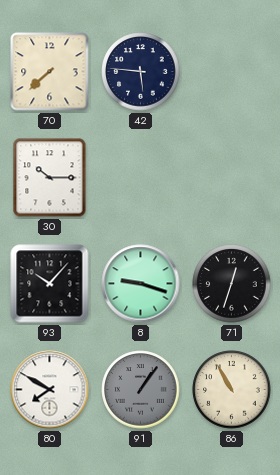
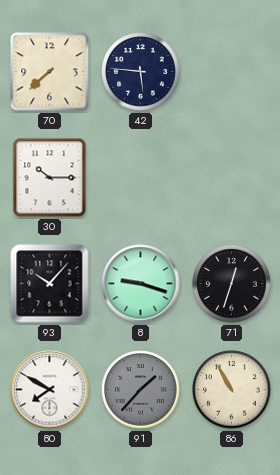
91: 1:06 -> 1:37 (141, 390)
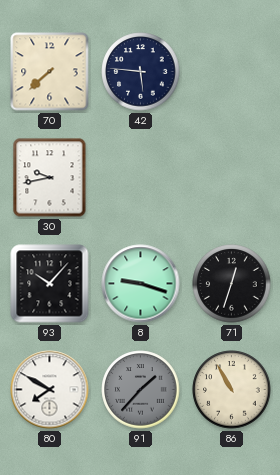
30: 10:15 -> 9:43 (50, 178)
